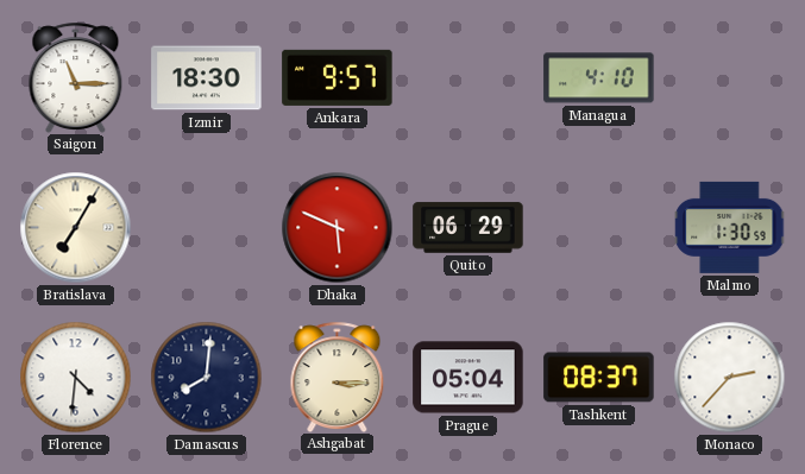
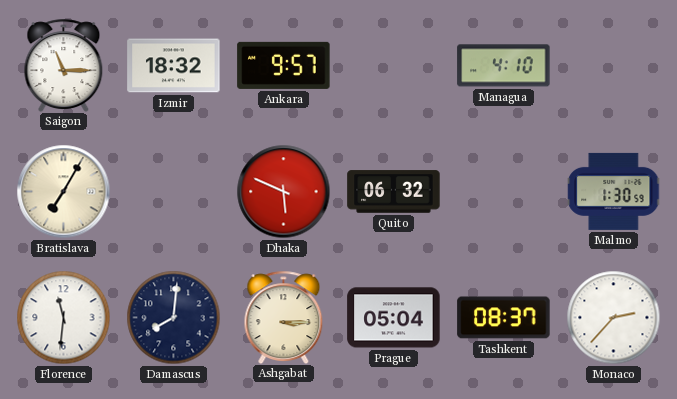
Izmir: 18:30 -> 18:32 (174, 66)
Quito: 06:29 -> 06:32 (394, 192)
Florence: 4:31 -> 11:31 (64, 318)
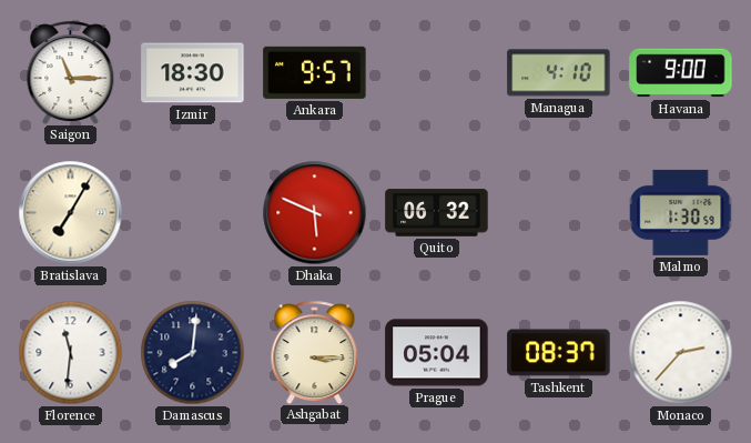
Izmir: 18:32 -> 18:30 (193, 73)
Havana: none -> 9:00 (681, 73)
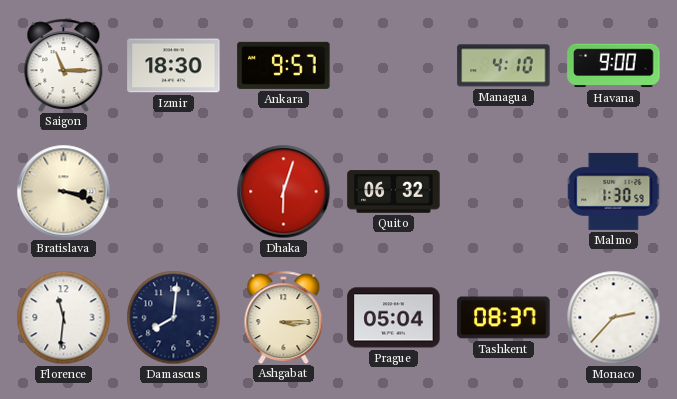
Bratislava: 7:05 -> 3:18 (64, 192)
Dhaka: 5:49 -> 6:03 (284, 192)
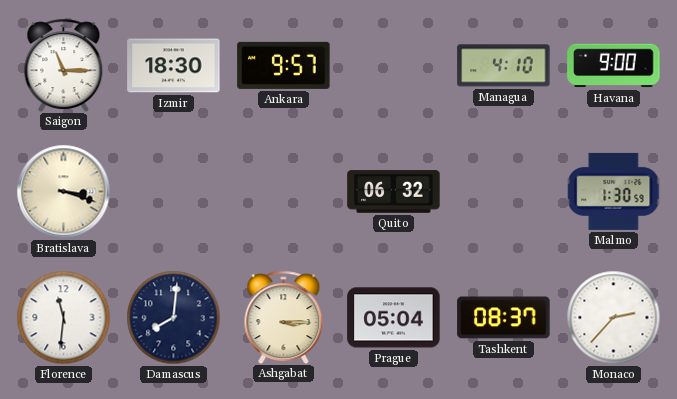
Dhaka: 6:03 -> none (284, 192)
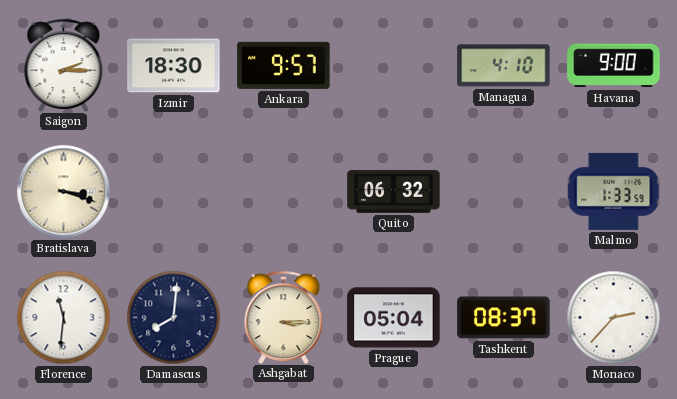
Saigon: 11:15 -> 2:15 (64, 65)
Malmo: 1:30 -> 1:33 (614, 191)
